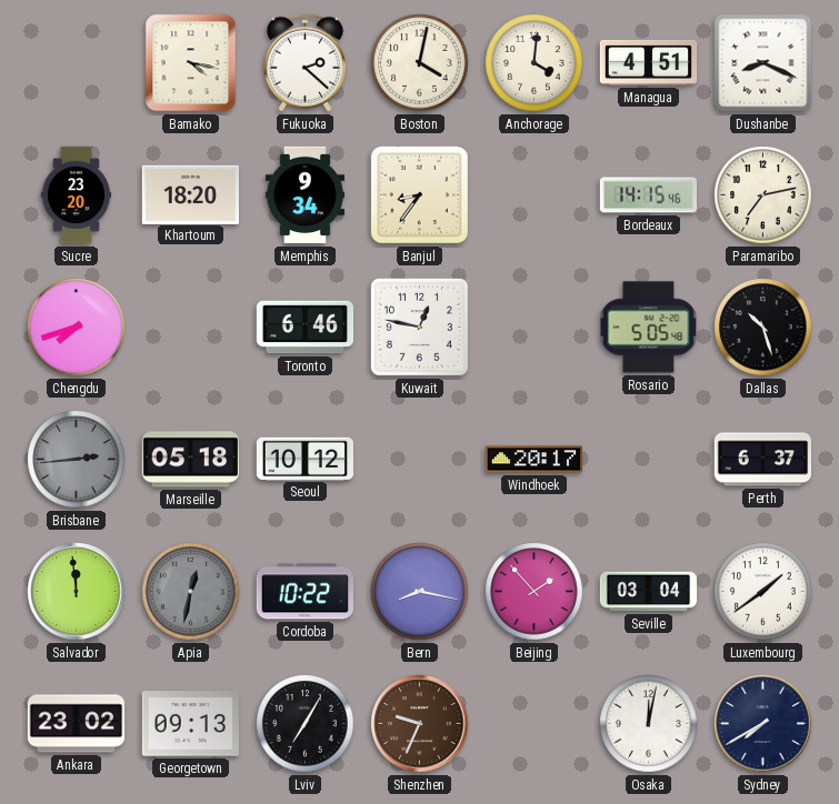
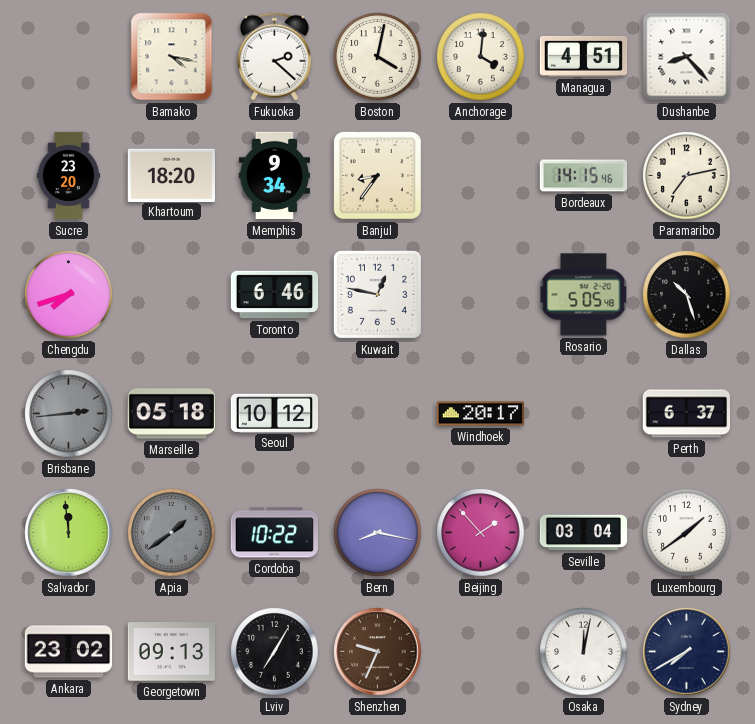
Dushanbe: 8:19 -> 8:23 (687, 57)
Apia: 12:32 -> 1:39 (172, 533)
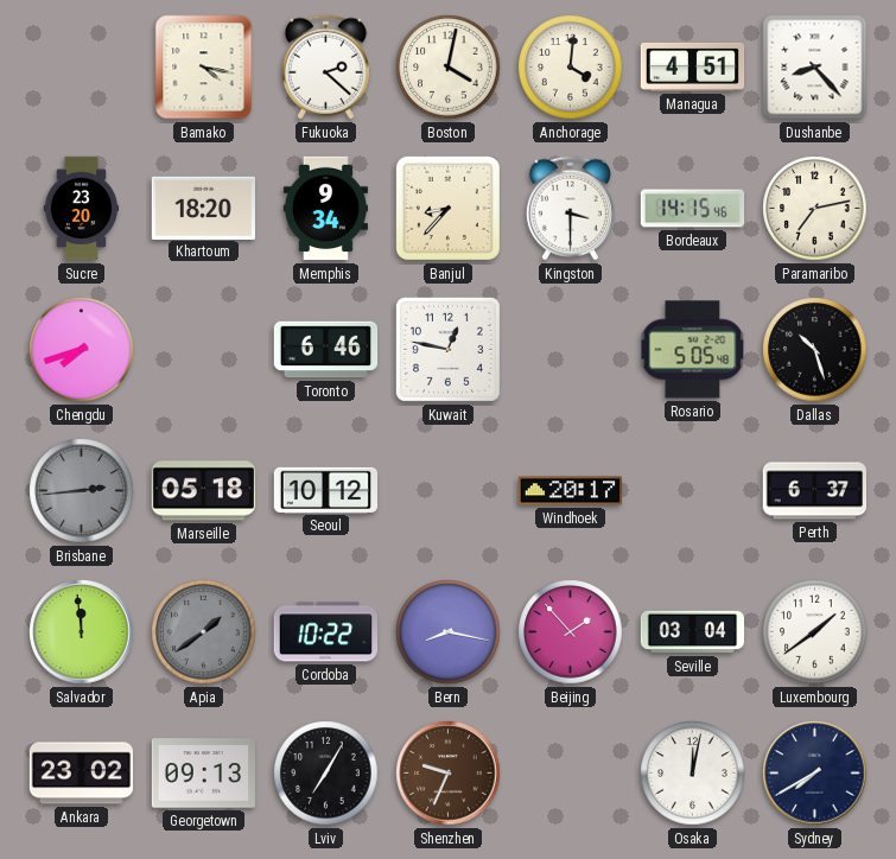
Banjul: 8:36 -> 8:37 (447, 208)
Kingston: none -> 3:30 (570, 209)
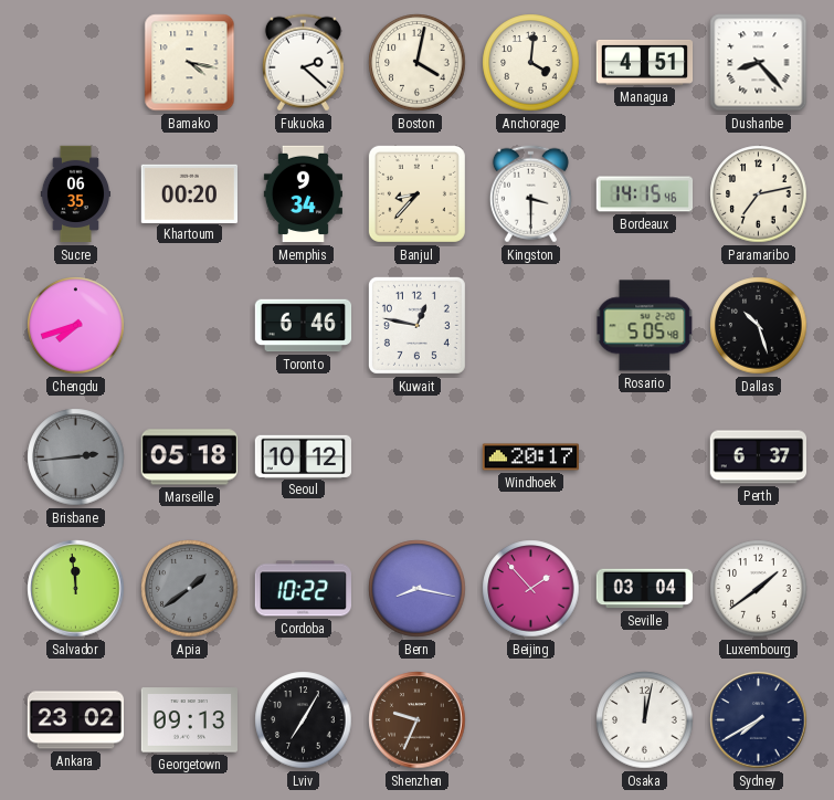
Sucre: 23:20 -> 06:35 (75, 194)
Khartoum: 18:20 -> 00:20 (189, 193)
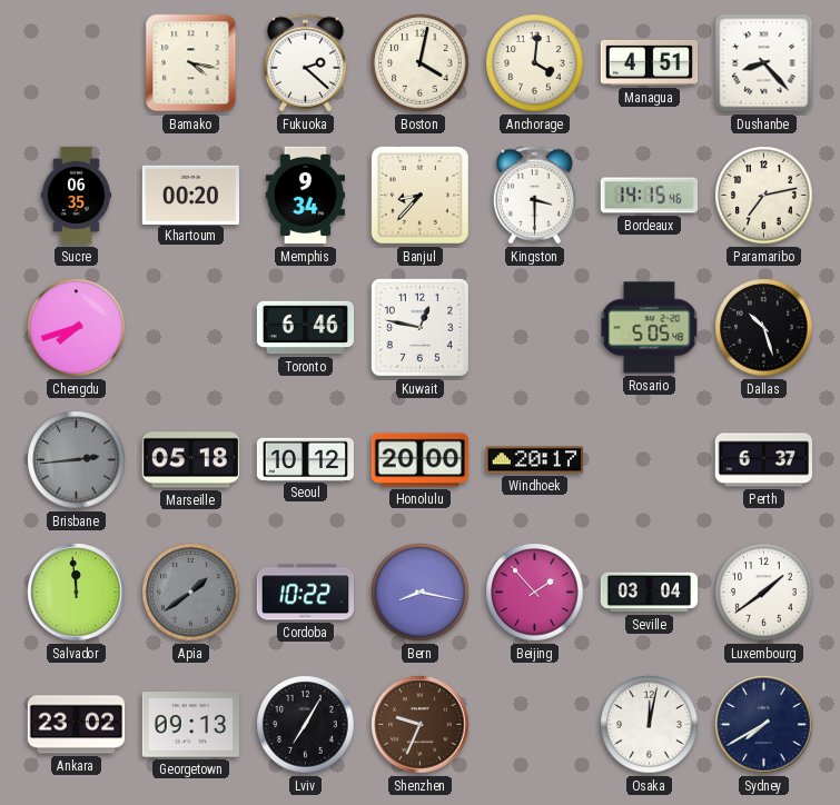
Honolulu: none -> 20:00 (419, 460)
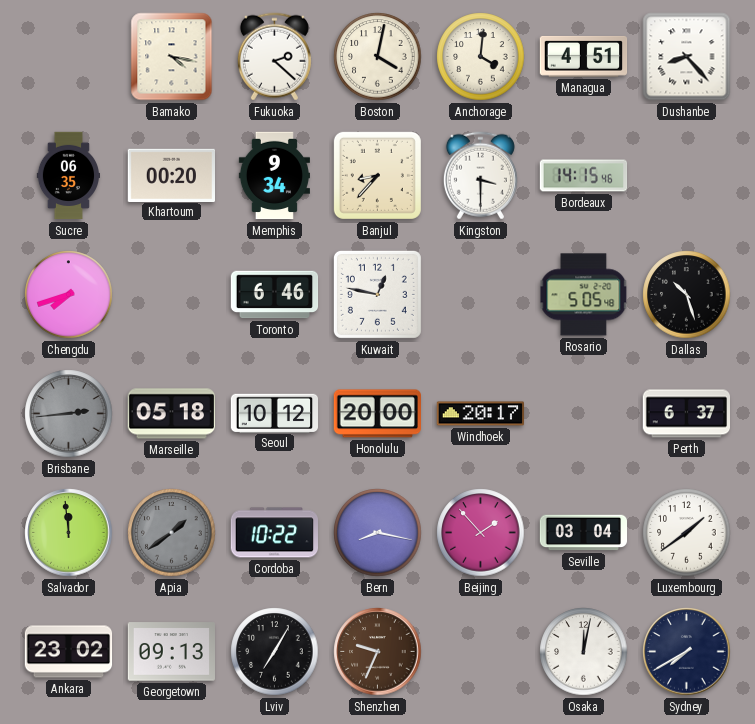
Paramaribo: 7:13 -> none (764, 196)
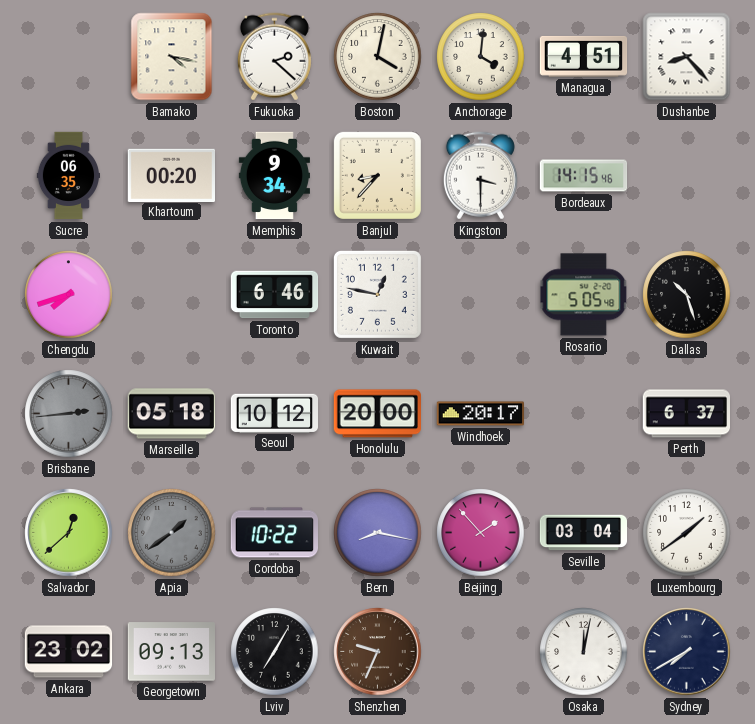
Salvador: 11:59 -> 12:38 (69, 533)
